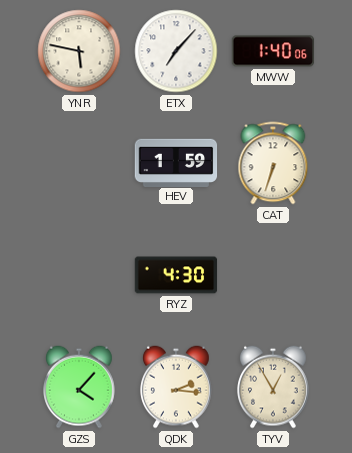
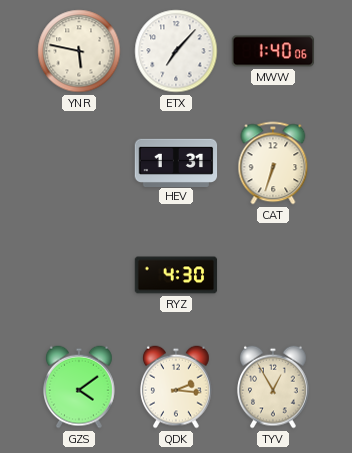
HEV: 1:59 -> 1:31 (176, 162)
GZS: 4:07 -> 4:09 (80, 387)
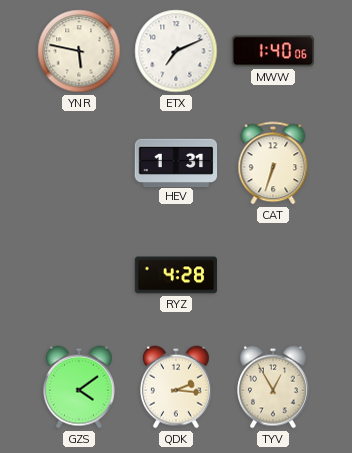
ETX: 7:07 -> 7:11 (176, 51)
RYZ: 4:30 -> 4:28 (176, 275)
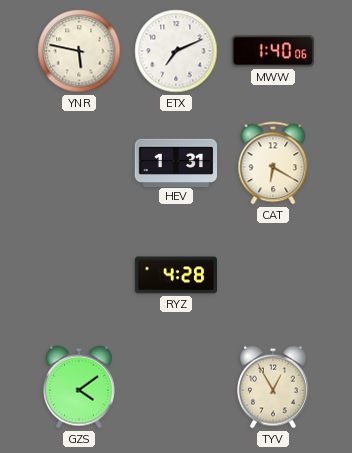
CAT: 6:33 -> 6:20 (273, 163)
QDK: 2:16 -> none (177, 387)
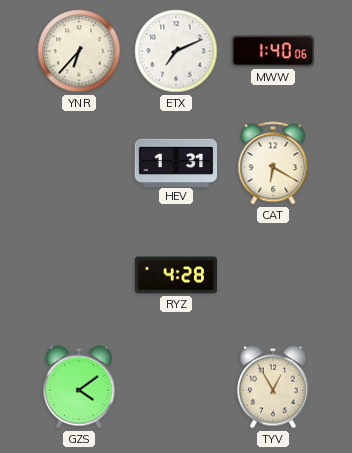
YNR: 5:47 -> 6:37 (79, 51)
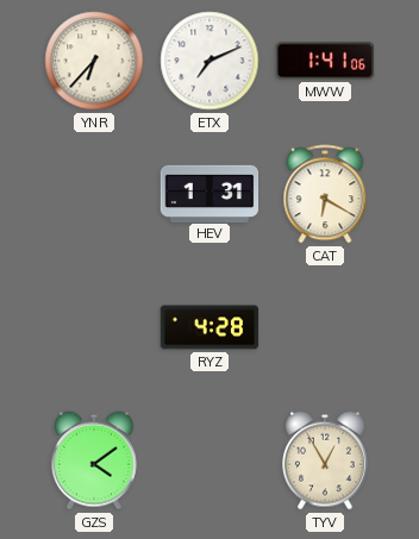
MWW: 1:40 -> 1:41 (325, 61)
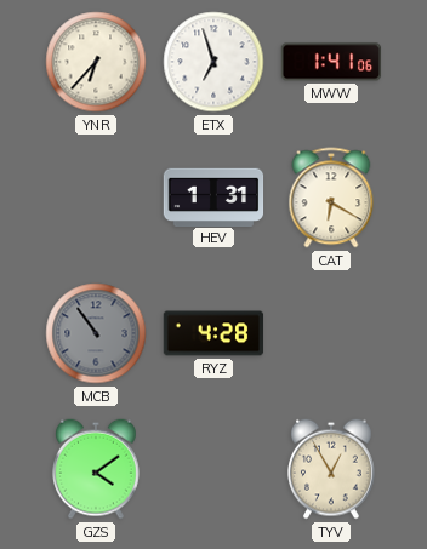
ETX: 7:11 -> 6:57 (213, 62)
MCB: none -> 10:54 (96, 333)
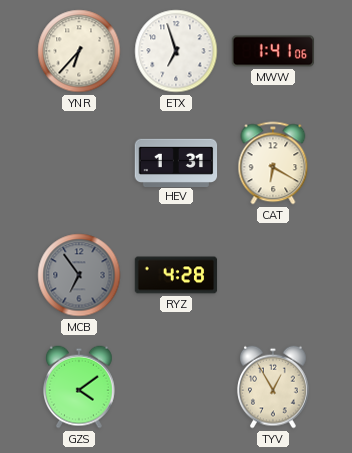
MCB: 10:54 -> 6:54 (79, 275)
